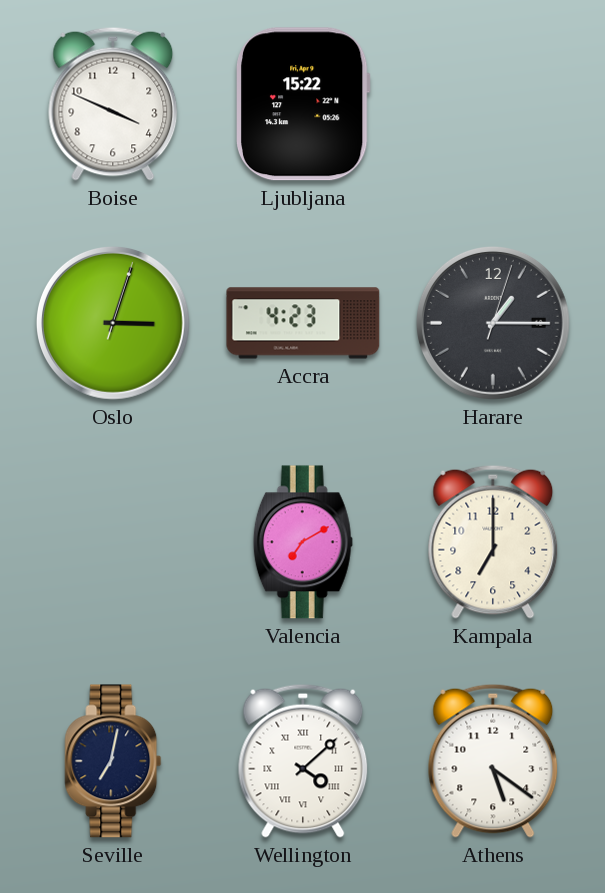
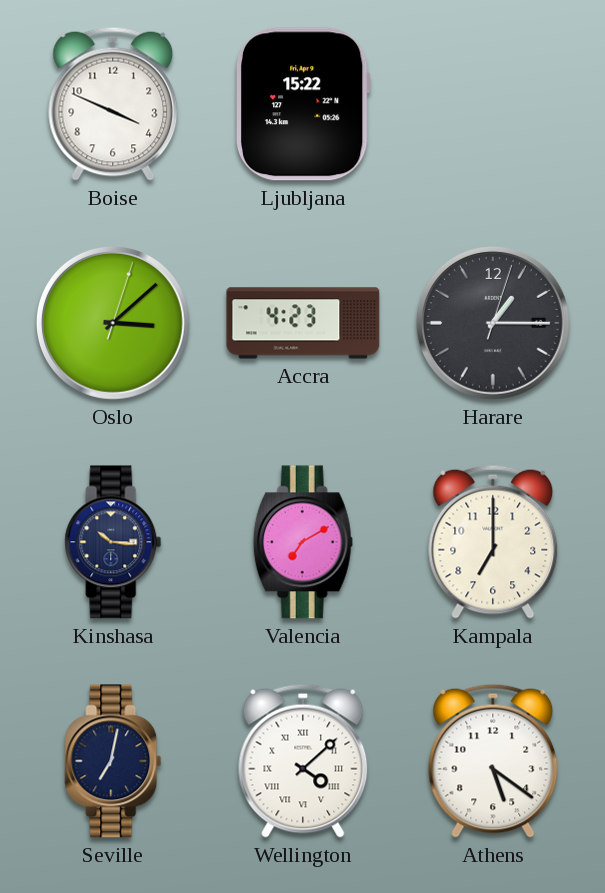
Oslo: 3:03 -> 3:08 (113, 323)
Kinshasa: none -> 10:16 (113, 542)
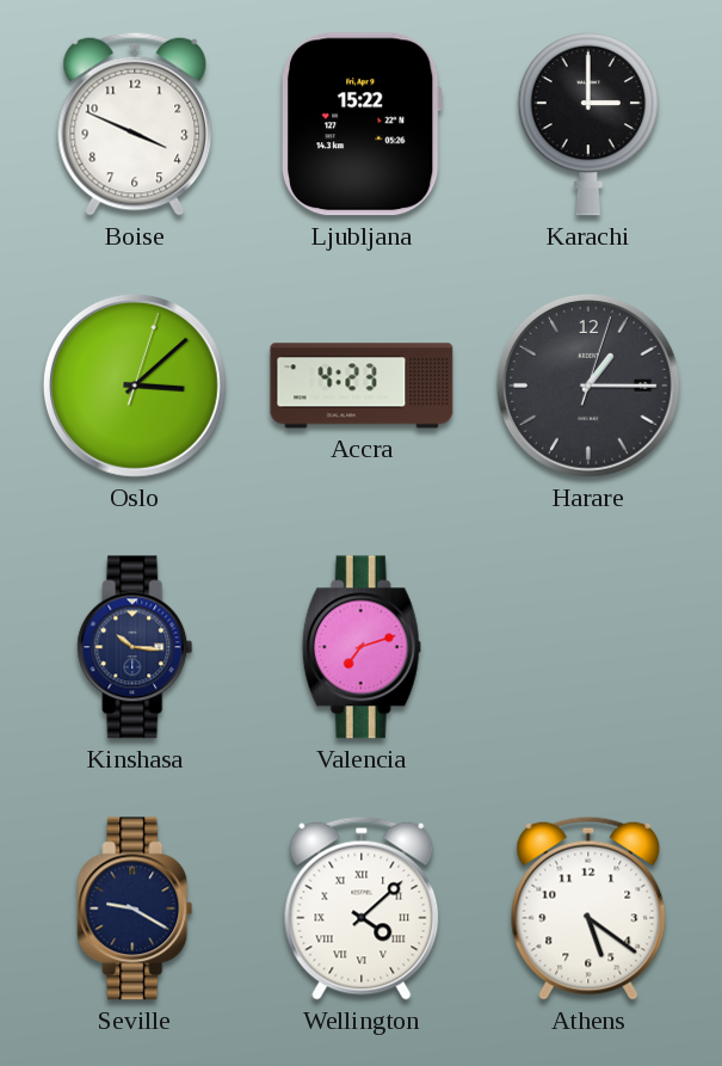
Karachi: none -> 3:00 (588, 124)
Valencia: 7:10 -> 7:12 (362, 647)
Kampala: 7:00 -> none (493, 542)
Seville: 7:02 -> 9:20 (135, 908)
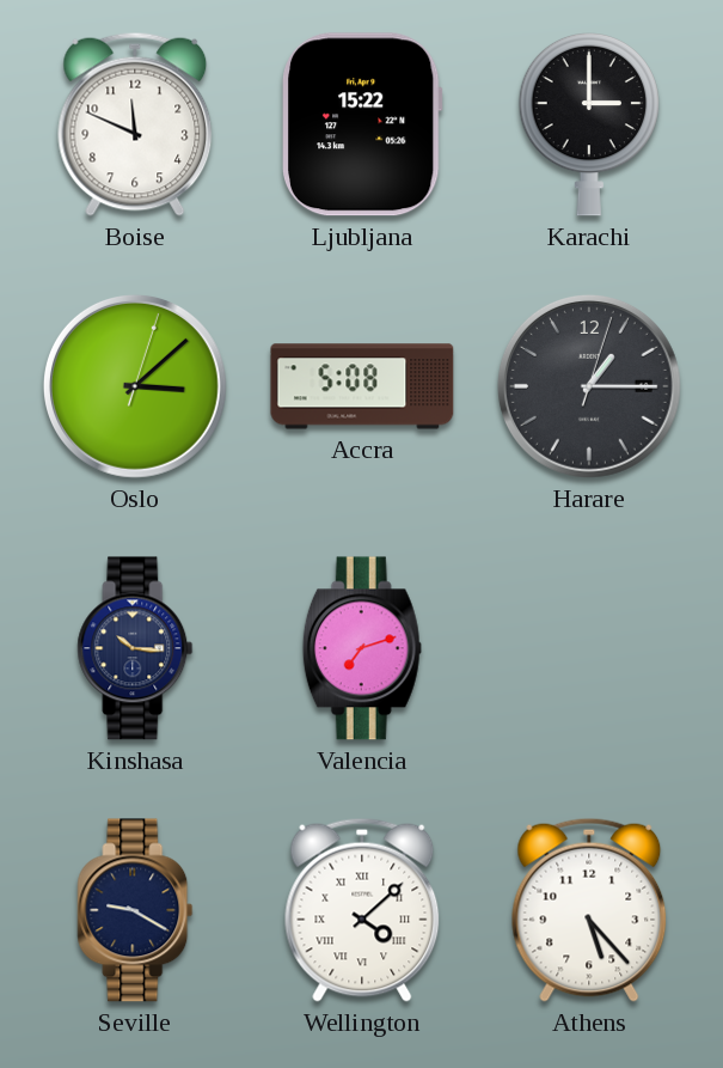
Boise: 3:49 -> 11:49 (135, 124)
Accra: 4:23 -> 5:08 (362, 386)
Athens: 5:21 -> 5:23 (589, 910)
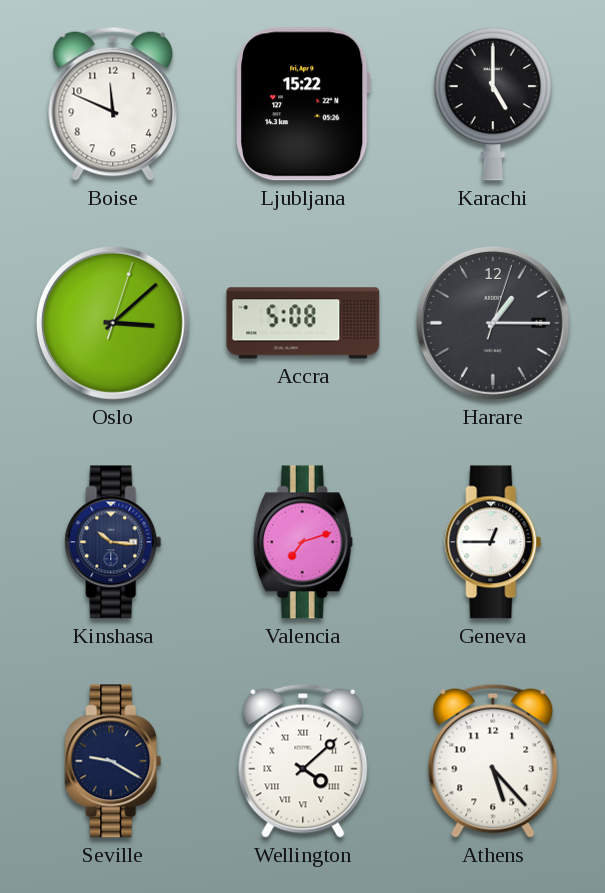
Karachi: 3:00 -> 5:00 (493, 104)
Geneva: none -> 12:45 (493, 542)
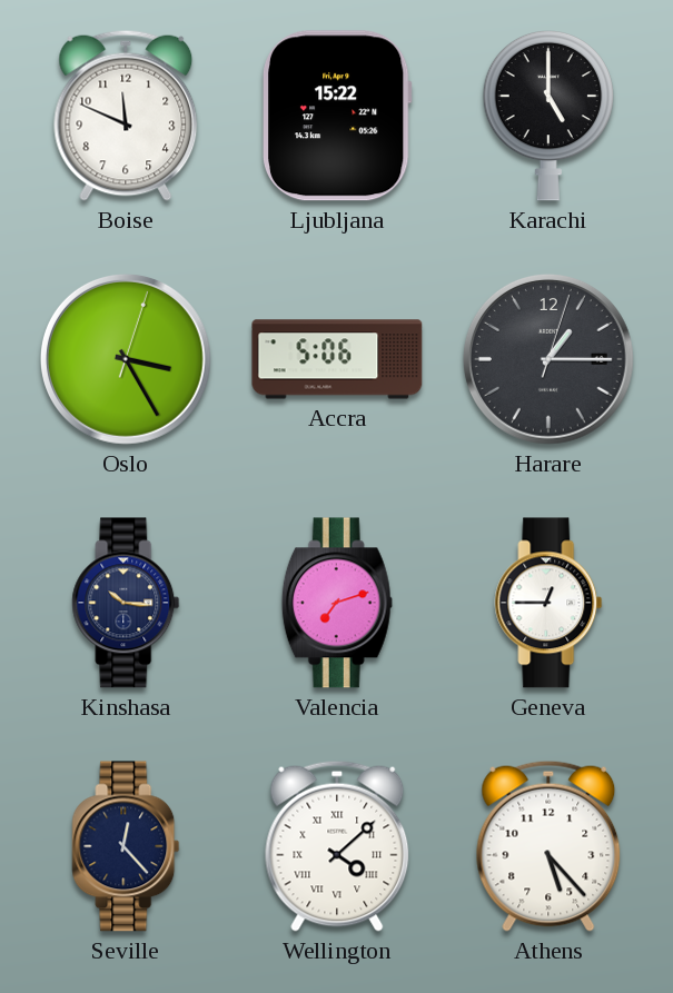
Oslo: 3:08 -> 3:25 (126, 359)
Accra: 5:08 -> 5:06 (337, 359)
Seville: 9:20 -> 12:23 (126, 846)
